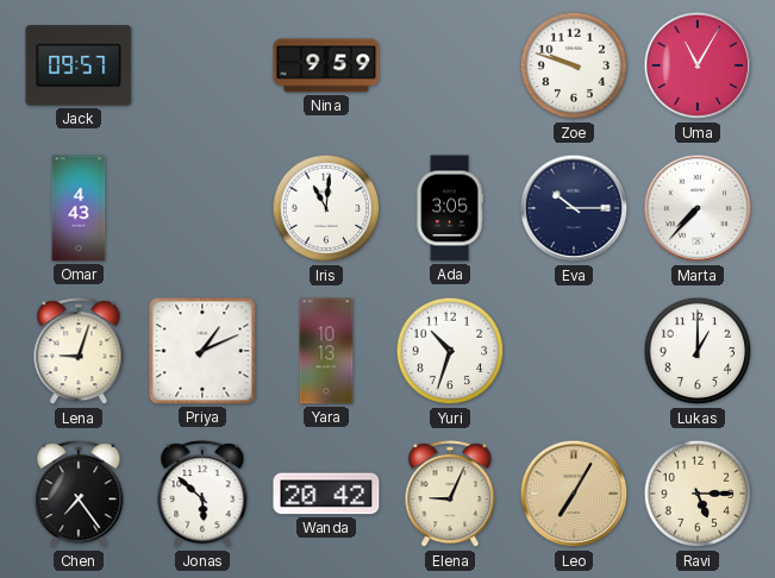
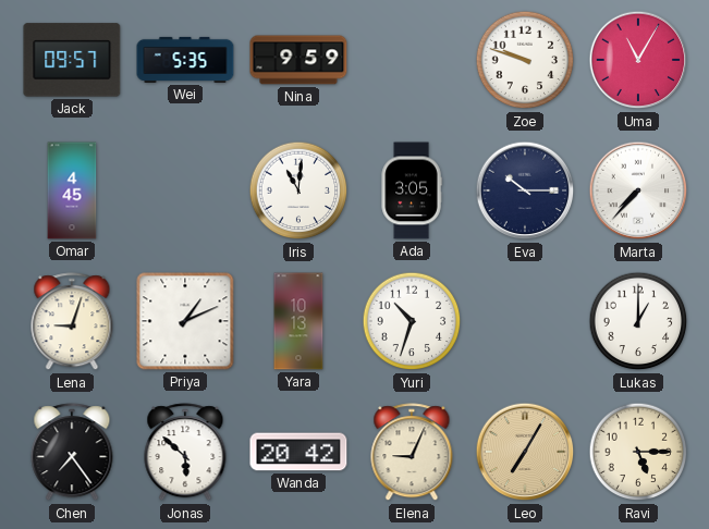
Wei: none -> 5:35 (185, 60)
Omar: 4:43 -> 4:45 (72, 190)
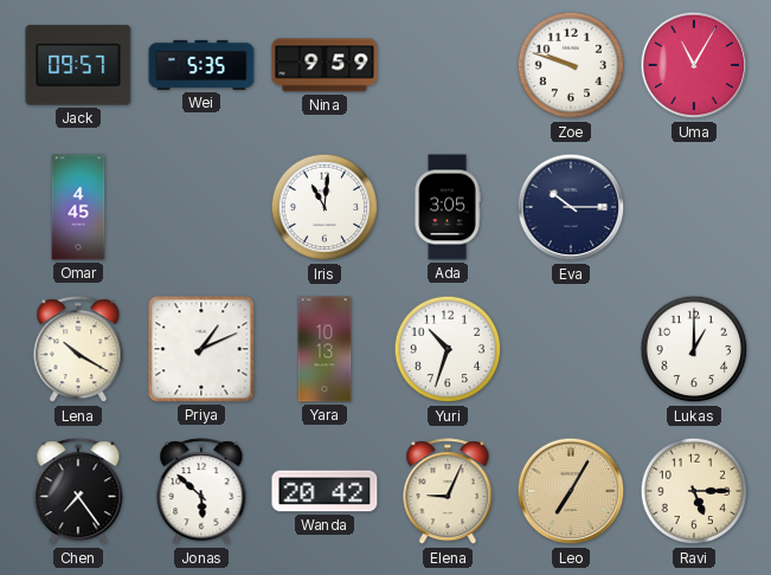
Marta: 7:37 -> none (638, 190)
Lena: 9:03 -> 10:20 (78, 350)
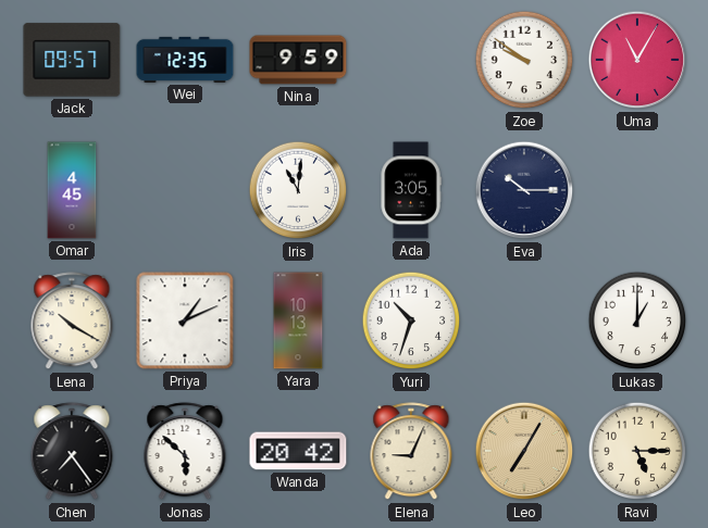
Wei: 5:35 -> 12:35 (185, 60)
Zoe: 9:48 -> 9:51 (524, 60)
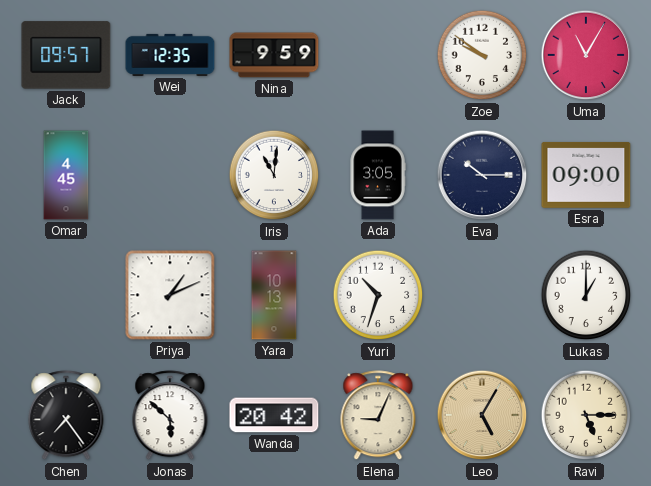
Esra: none -> 09:00 (586, 175)
Lena: 10:20 -> none (72, 322)
Leo: 7:05 -> 5:05 (482, 415)
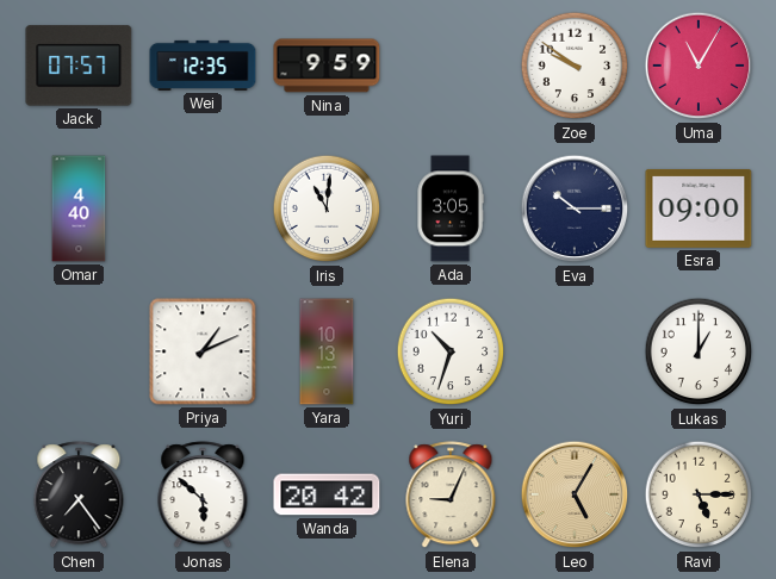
Jack: 09:57 -> 07:57 (79, 66)
Omar: 4:45 -> 4:40 (79, 208)
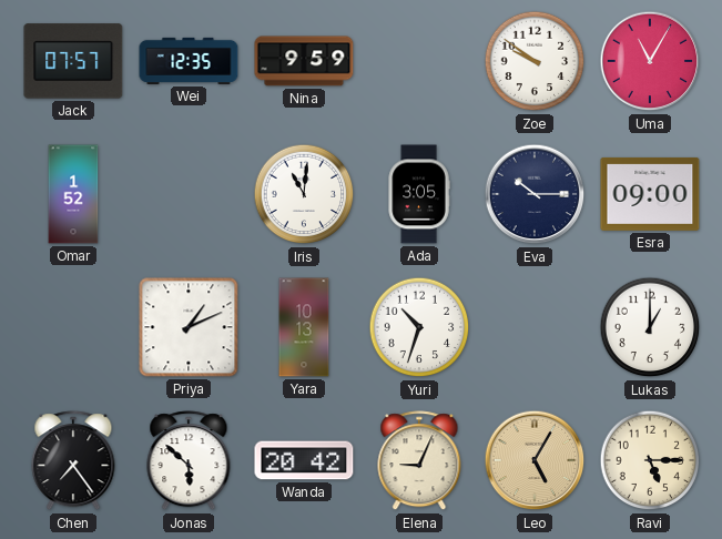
Omar: 4:40 -> 1:52 (73, 194)
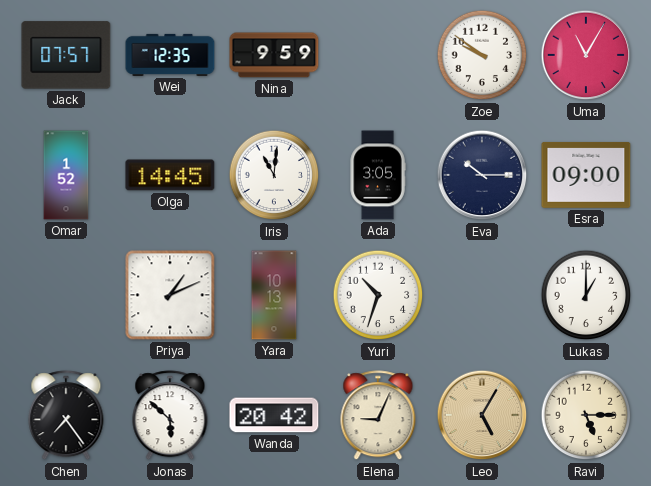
Olga: none -> 14:45 (170, 175)
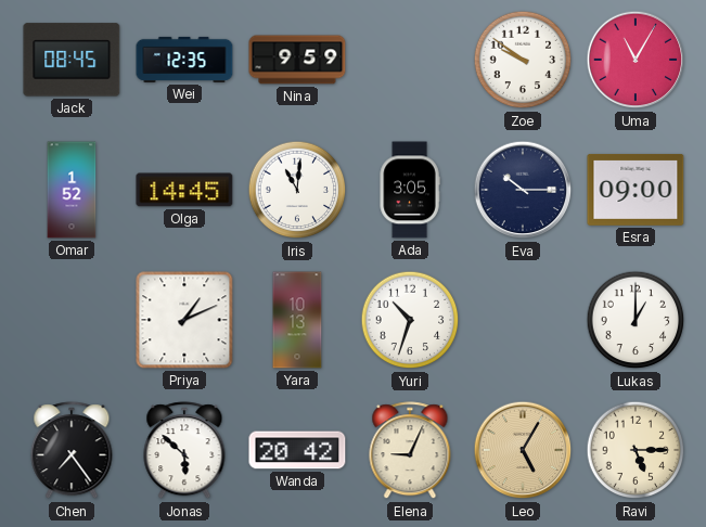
Jack: 07:57 -> 08:45 (72, 60)
